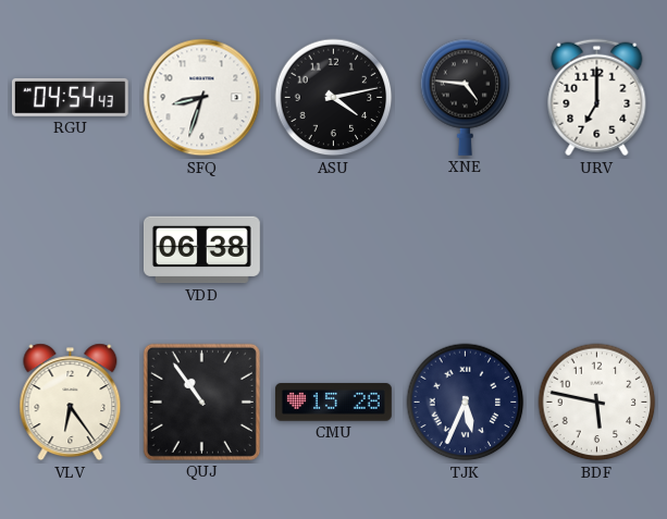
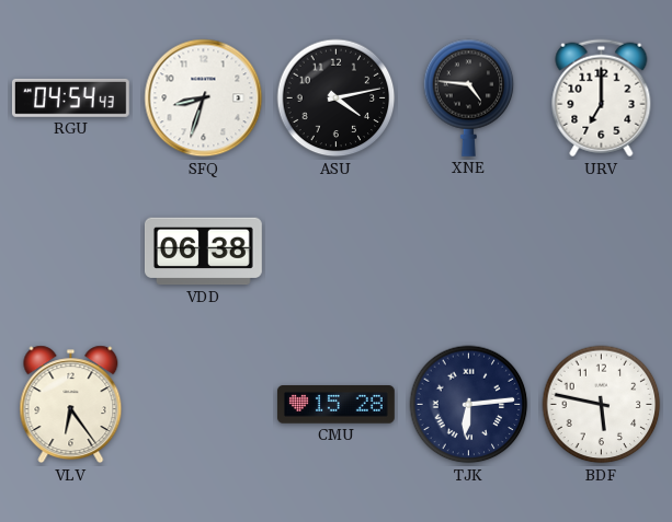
QUJ: 10:54 -> none (201, 401)
TJK: 5:34 -> 6:14 (469, 405)
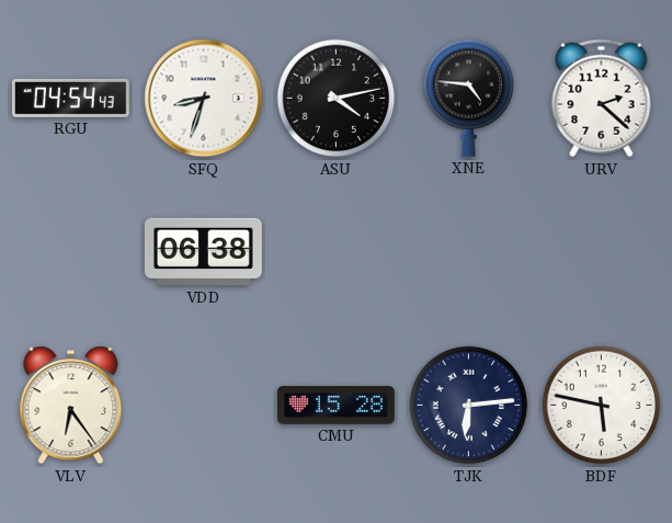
URV: 7:00 -> 2:22 (602, 99)
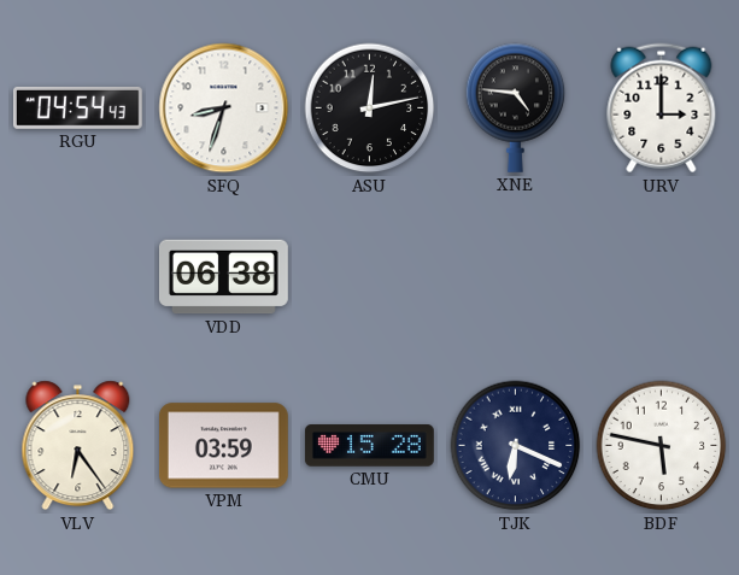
ASU: 4:13 -> 12:13 (370, 108)
URV: 2:22 -> 3:00 (662, 108)
VPM: none -> 03:59 (223, 446)
TJK: 6:14 -> 6:19 (516, 446)
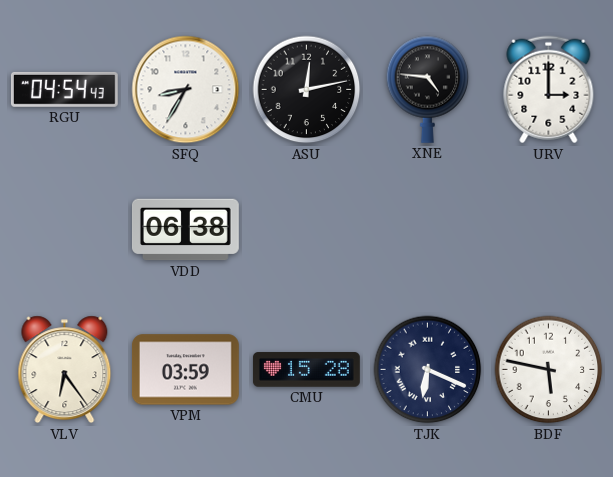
SFQ: 8:33 -> 8:35 (186, 90)
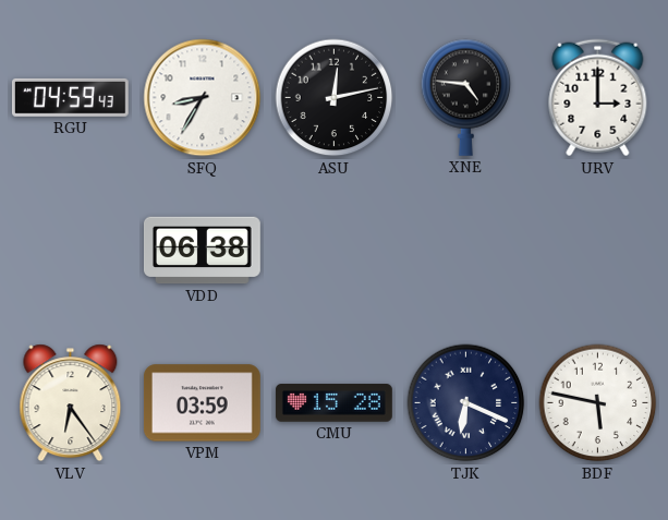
RGU: 04:54 -> 04:59 (70, 97)
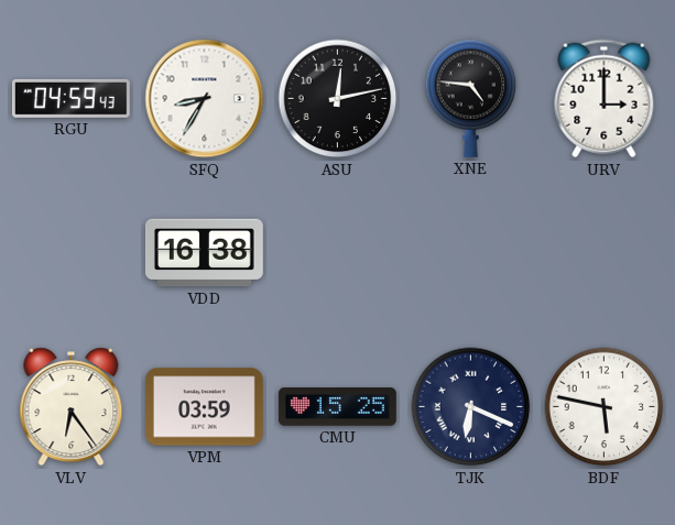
VDD: 06:38 -> 16:38 (204, 253)
CMU: 15:28 -> 15:25 (337, 407)
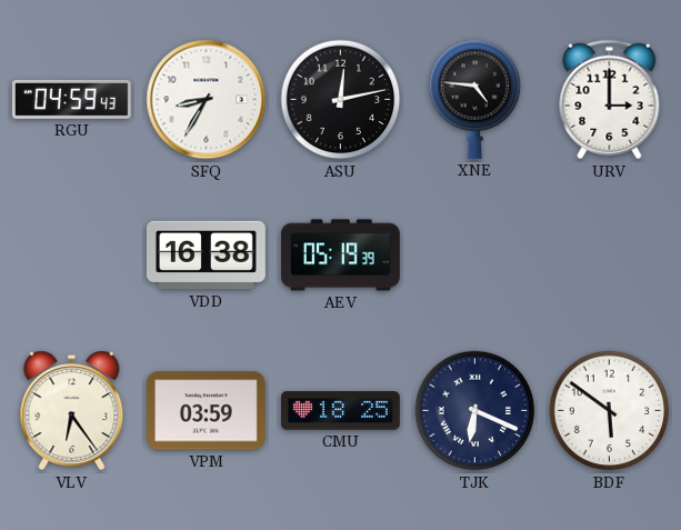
AEV: none -> 05:19 (341, 256)
CMU: 15:25 -> 18:25 (340, 411)
BDF: 5:47 -> 5:51 (610, 411)
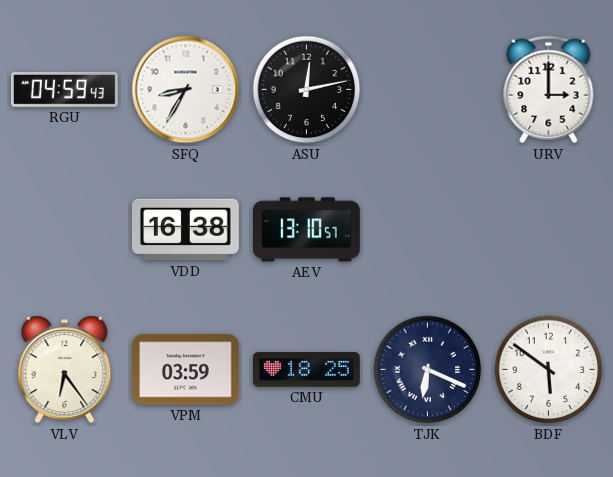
XNE: 4:46 -> none (475, 99)
AEV: 05:19 -> 13:10 (307, 230)
